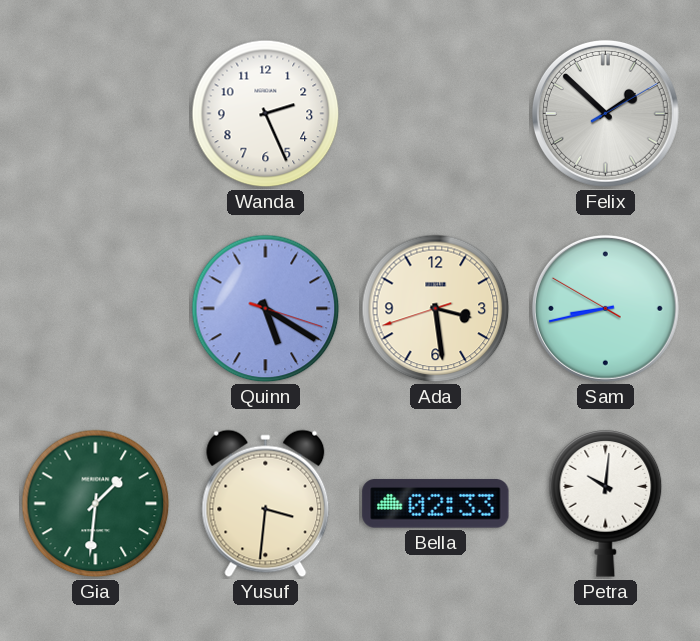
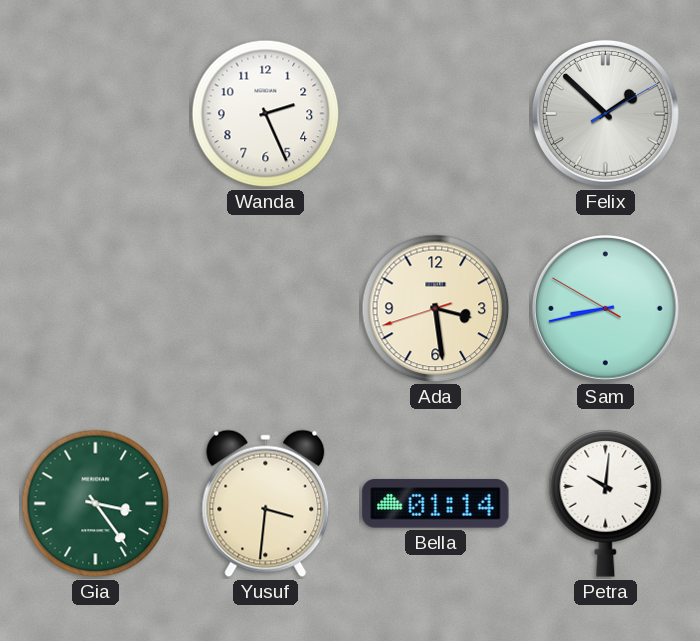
Quinn: 5:20 -> none (266, 309)
Gia: 1:31 -> 3:24 (96, 504)
Bella: 02:33 -> 01:14 (436, 504)
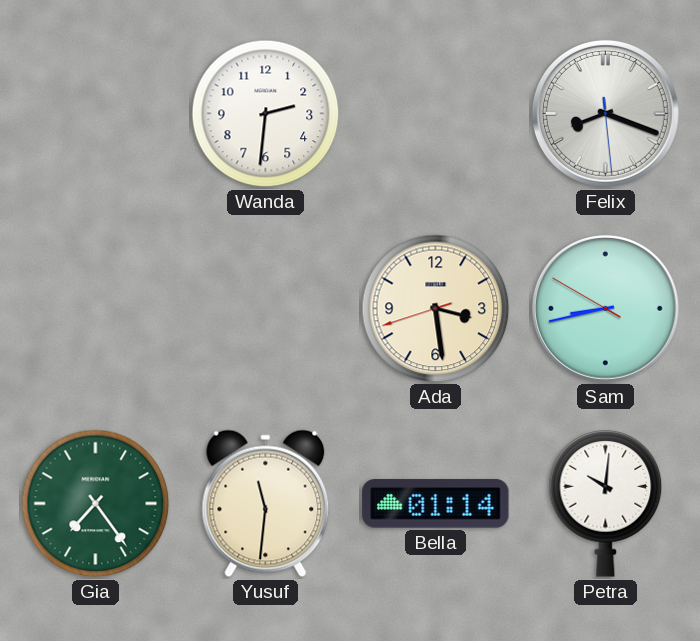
Wanda: 2:26 -> 2:31 (266, 114)
Felix: 1:52 -> 8:18 (605, 113)
Gia: 3:24 -> 7:24 (96, 504)
Yusuf: 3:31 -> 11:31 (266, 504)
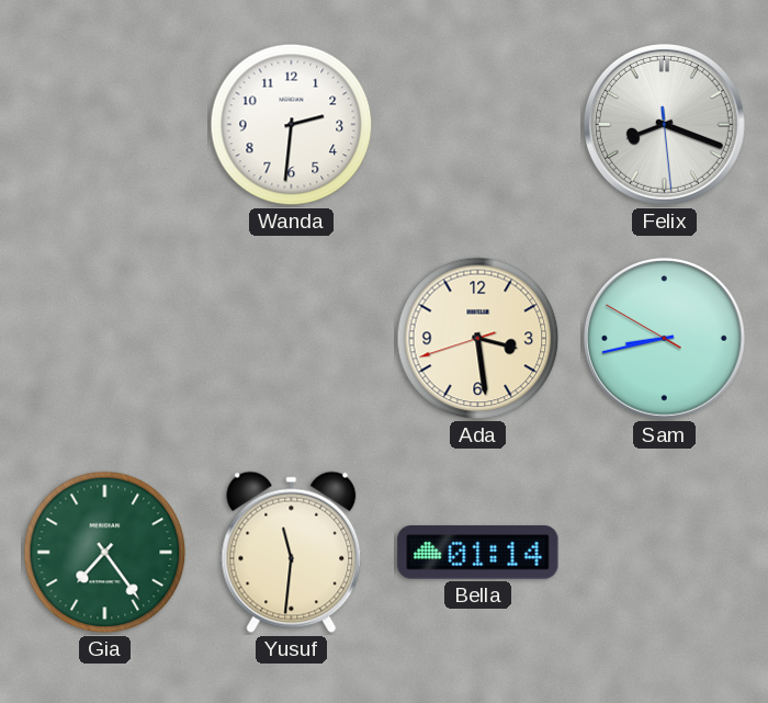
Petra: 10:01 -> none (606, 504)
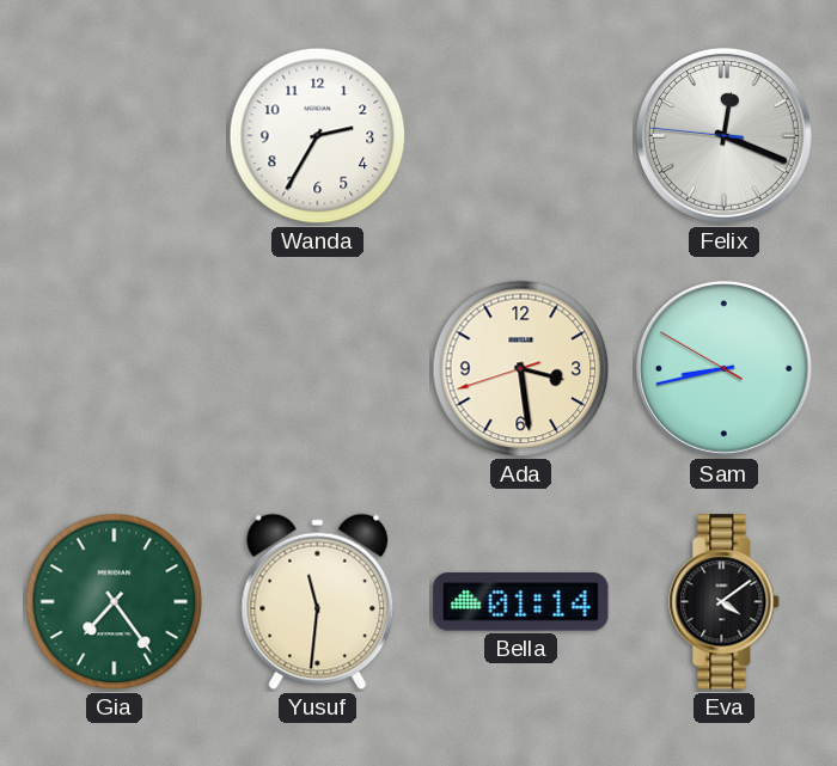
Wanda: 2:31 -> 2:35 (318, 136)
Felix: 8:18 -> 12:18 (723, 135)
Eva: none -> 4:09 (725, 602)
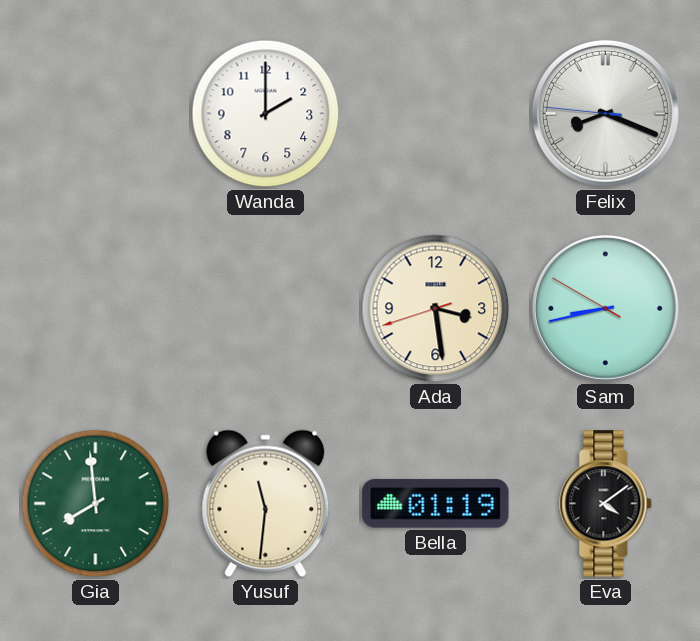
Wanda: 2:35 -> 2:00 (266, 114)
Felix: 12:18 -> 8:18 (605, 113)
Gia: 7:24 -> 7:59 (96, 504)
Bella: 01:14 -> 01:19 (436, 504)
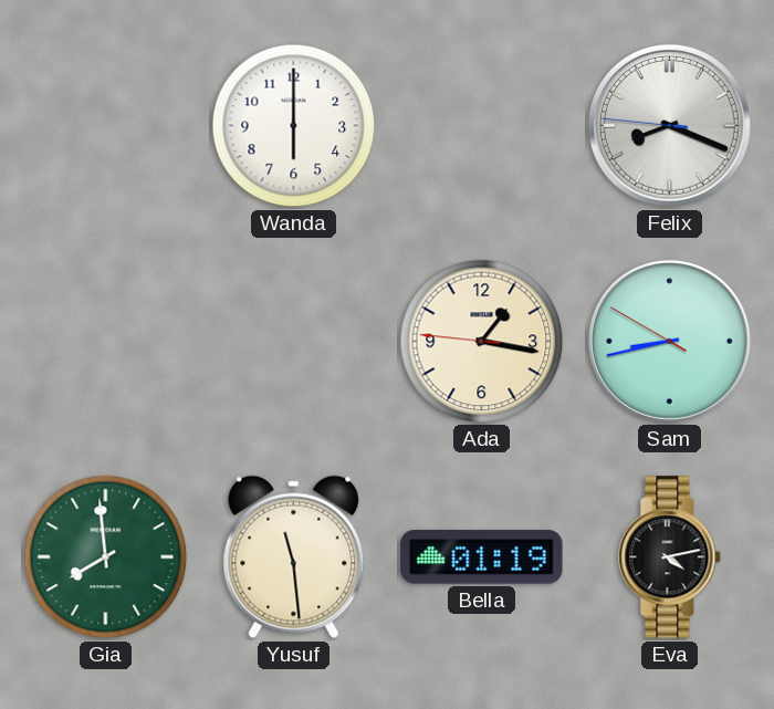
Wanda: 2:00 -> 6:00 (294, 126)
Ada: 3:28 -> 1:16 (482, 342)
Yusuf: 11:31 -> 11:29 (294, 557)
Eva: 4:09 -> 4:13 (670, 557)
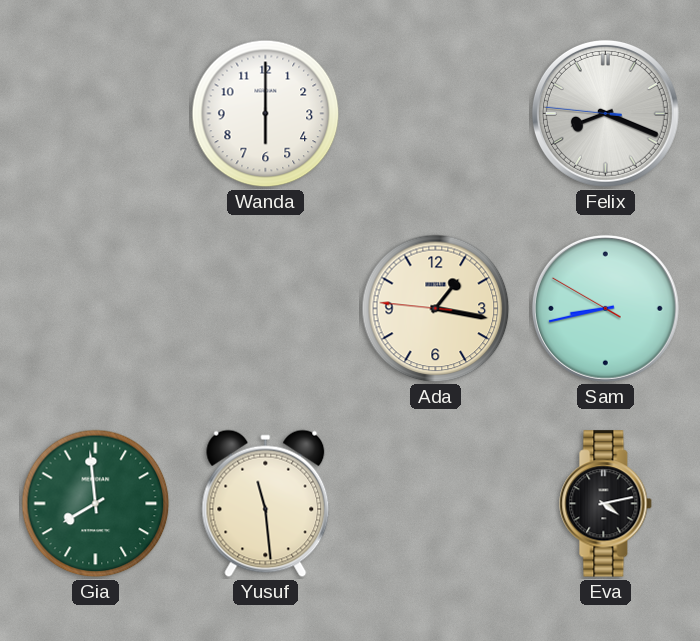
Bella: 01:19 -> none (482, 557)
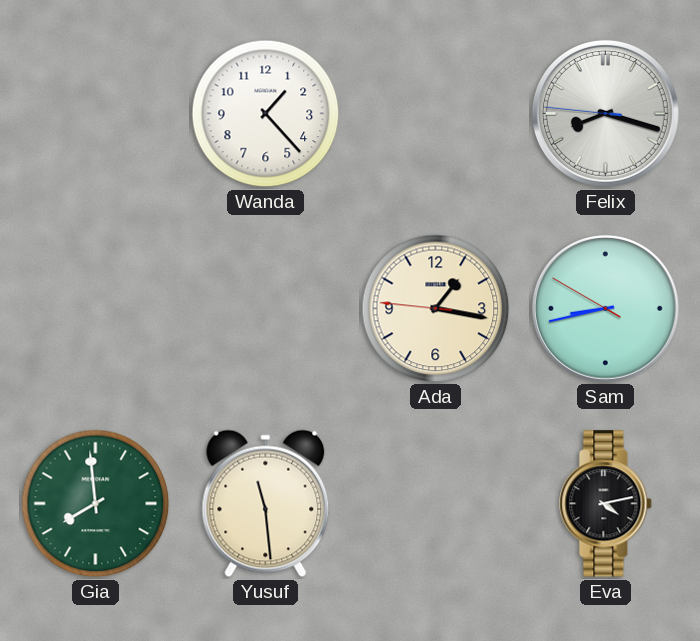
Wanda: 6:00 -> 1:23 (266, 114)
Felix: 8:18 -> 8:17 (605, 113)
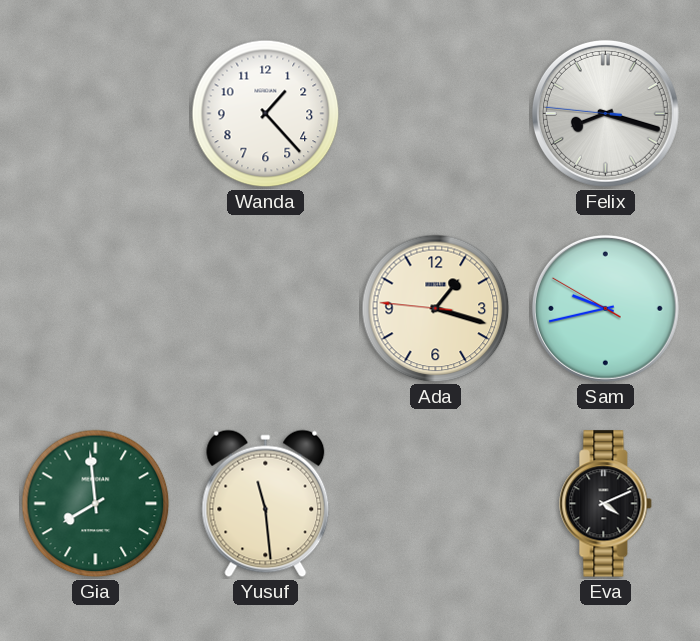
Ada: 1:16 -> 1:17 (436, 309)
Sam: 8:42 -> 9:42 (605, 308)
Eva: 4:13 -> 4:11 (606, 504)
